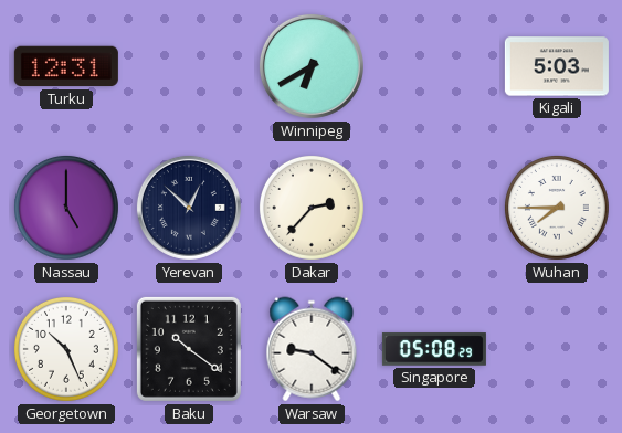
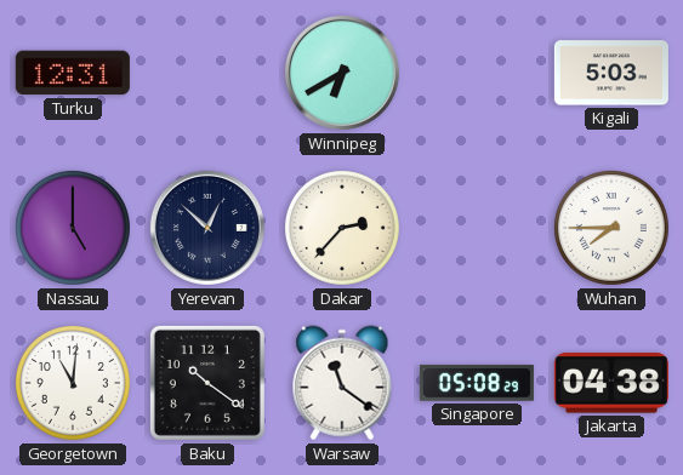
Georgetown: 10:26 -> 11:01 (73, 383)
Warsaw: 9:21 -> 11:21 (342, 383)
Jakarta: none -> 04:38 (611, 383)
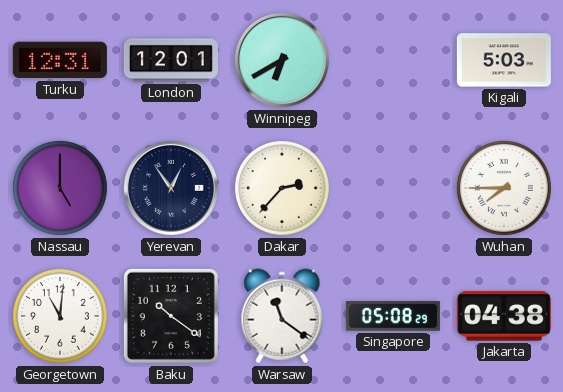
London: none -> 12:01 (171, 60)
Yerevan: 12:52 -> 12:54 (171, 188)
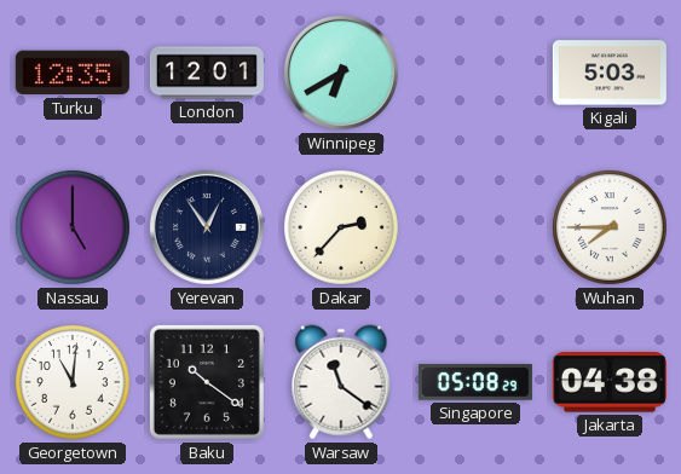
Turku: 12:31 -> 12:35 (73, 73)
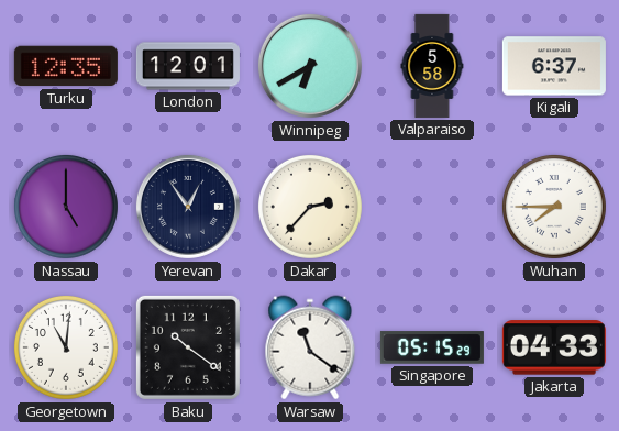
Valparaiso: none -> 5:58 (432, 66)
Kigali: 5:03 -> 6:37 (554, 66)
Singapore: 05:08 -> 05:15 (432, 347)
Jakarta: 04:38 -> 04:33 (554, 347)
